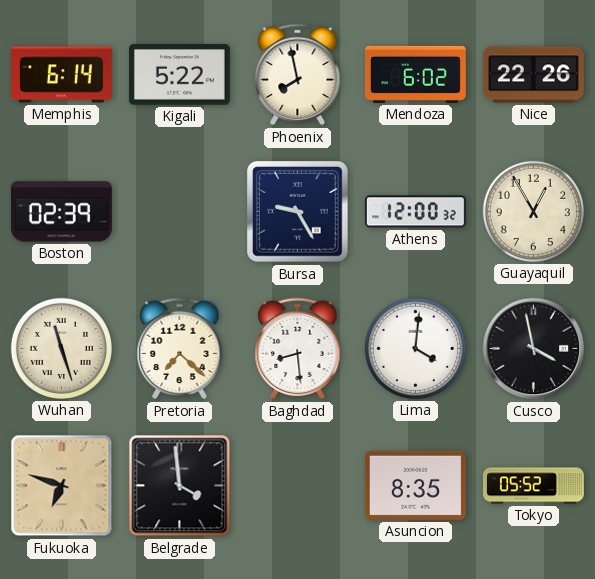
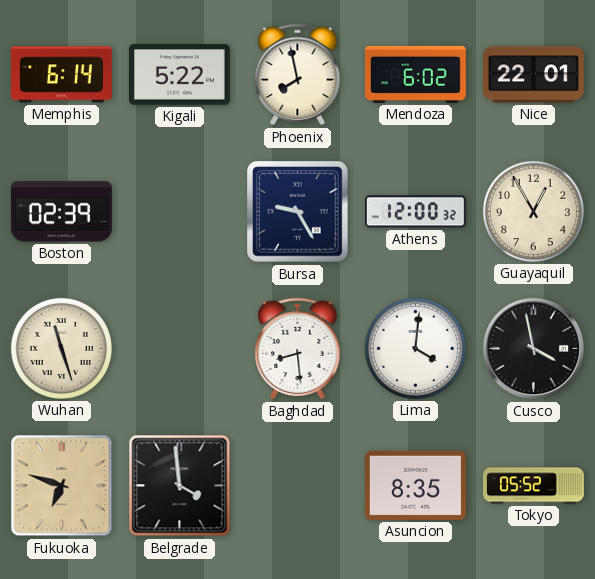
Nice: 22:26 -> 22:01 (533, 75)
Pretoria: 7:22 -> none (180, 349)
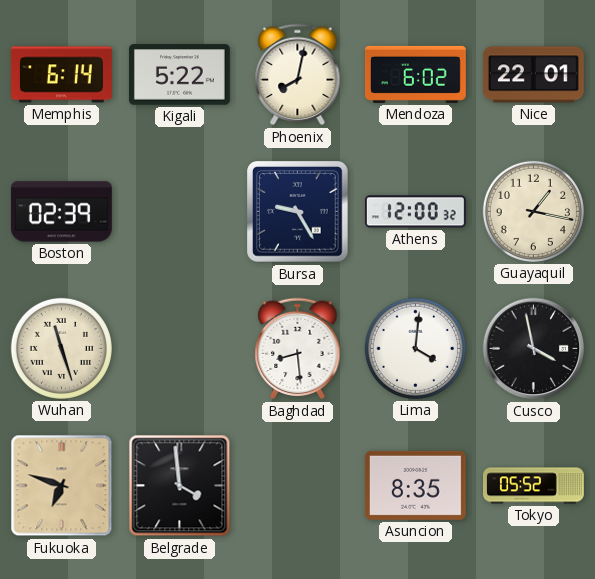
Phoenix: 7:58 -> 8:02 (298, 75)
Guayaquil: 12:55 -> 1:17 (533, 211)
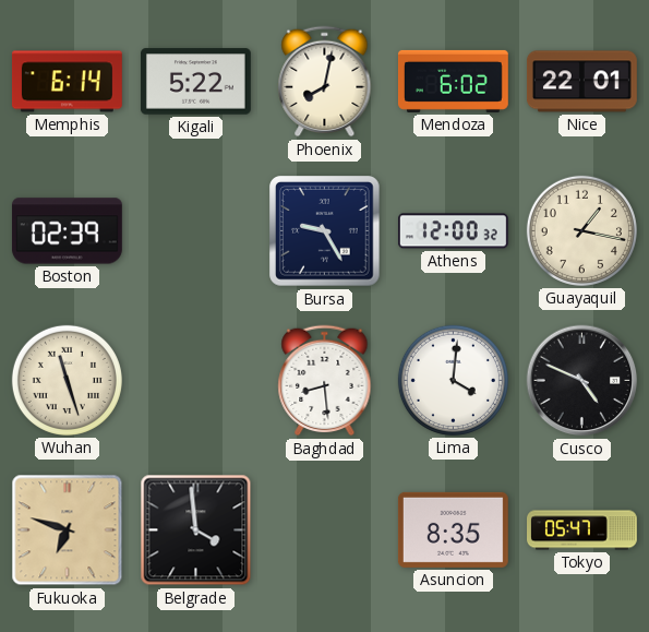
Cusco: 3:58 -> 4:49 (582, 381)
Tokyo: 05:52 -> 05:47 (582, 530)
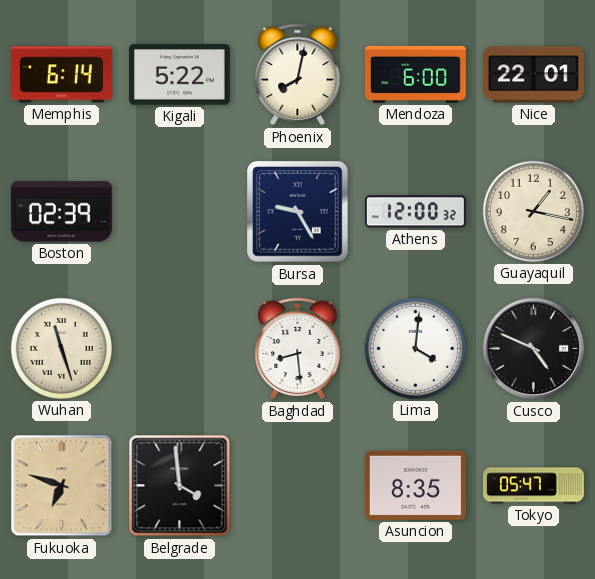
Mendoza: 6:02 -> 6:00 (416, 74)
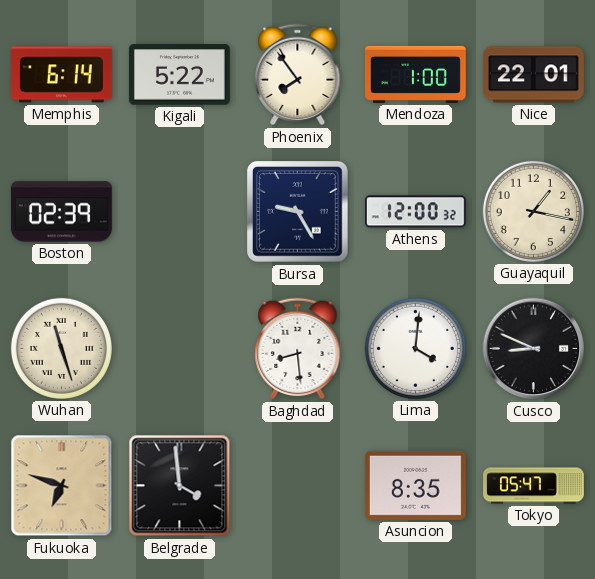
Phoenix: 8:02 -> 7:54 (298, 75)
Mendoza: 6:00 -> 1:00 (416, 74)
Cusco: 4:49 -> 8:49 (534, 349)
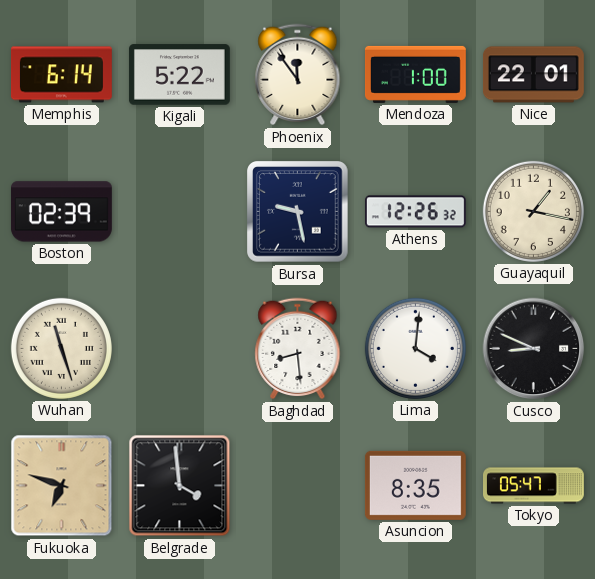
Phoenix: 7:54 -> 11:54 (298, 75)
Bursa: 9:25 -> 9:28 (298, 212)
Athens: 12:00 -> 12:26 (415, 212)
